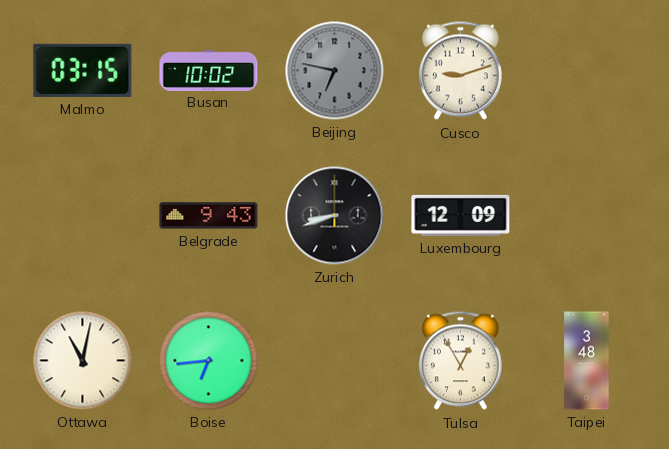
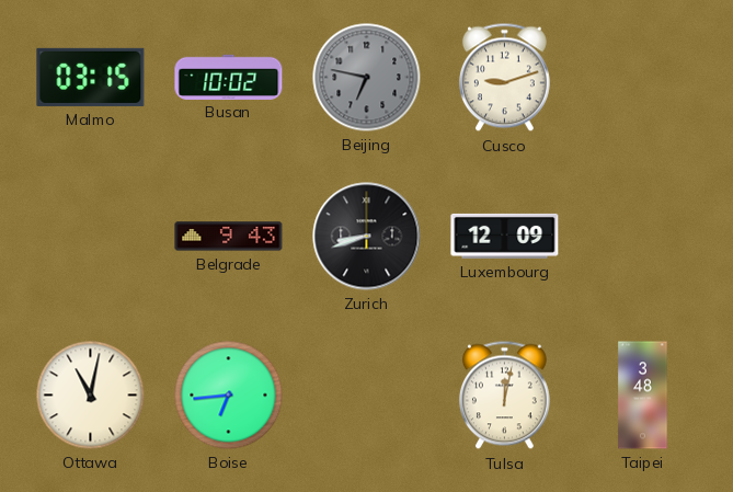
Tulsa: 12:55 -> 12:02 (504, 396)
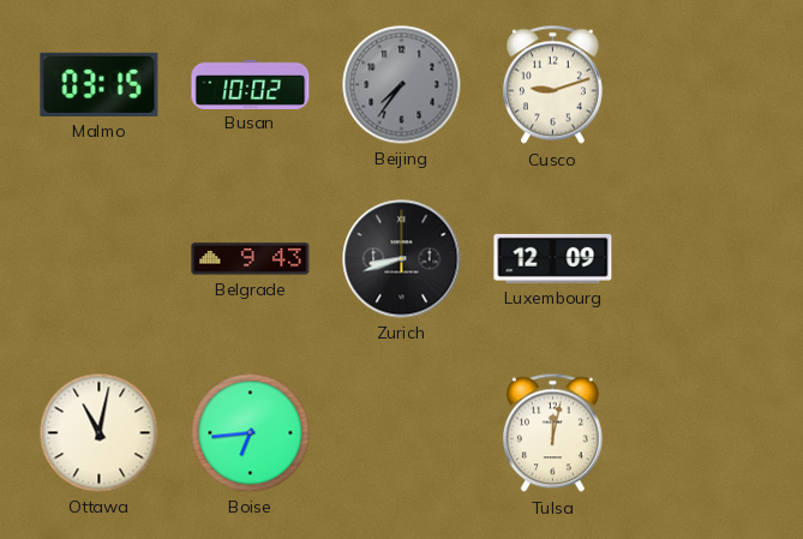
Beijing: 6:47 -> 7:36 (402, 85)
Taipei: 3:48 -> none (643, 396)
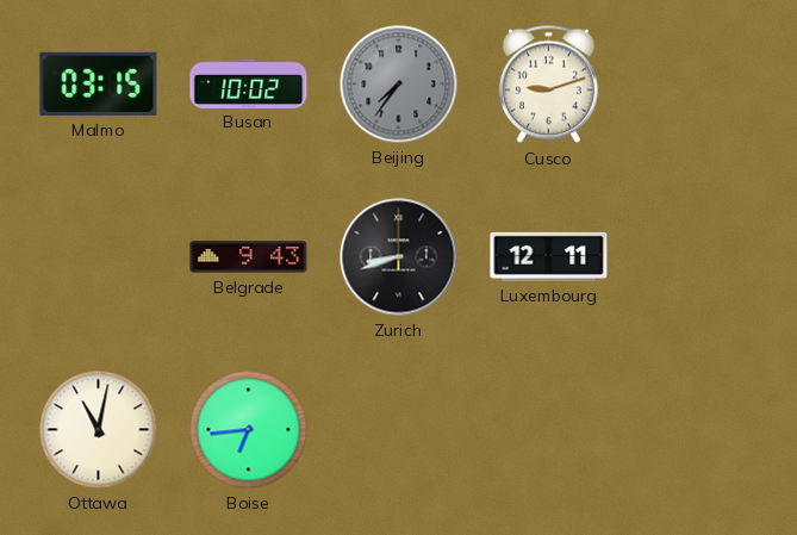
Luxembourg: 12:09 -> 12:11 (549, 256)
Tulsa: 12:02 -> none (552, 433)
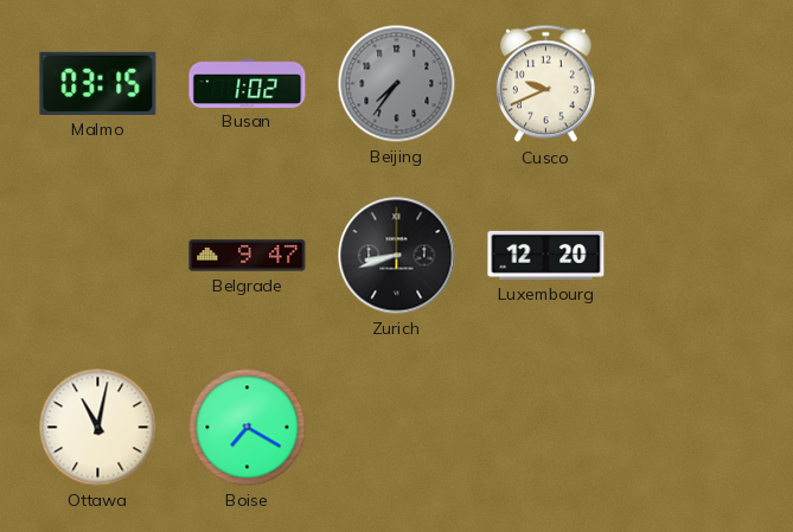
Busan: 10:02 -> 1:02 (248, 83)
Cusco: 9:12 -> 9:41 (545, 84)
Belgrade: 9:43 -> 9:47 (248, 256)
Luxembourg: 12:11 -> 12:20 (546, 255)
Boise: 6:44 -> 7:20 (248, 428)
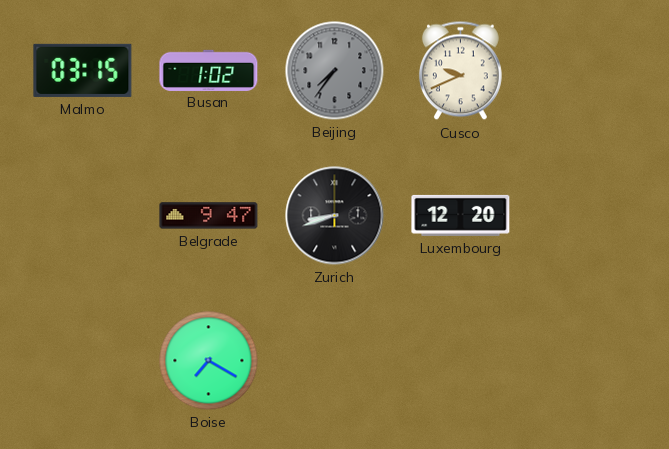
Ottawa: 11:02 -> none (98, 428)
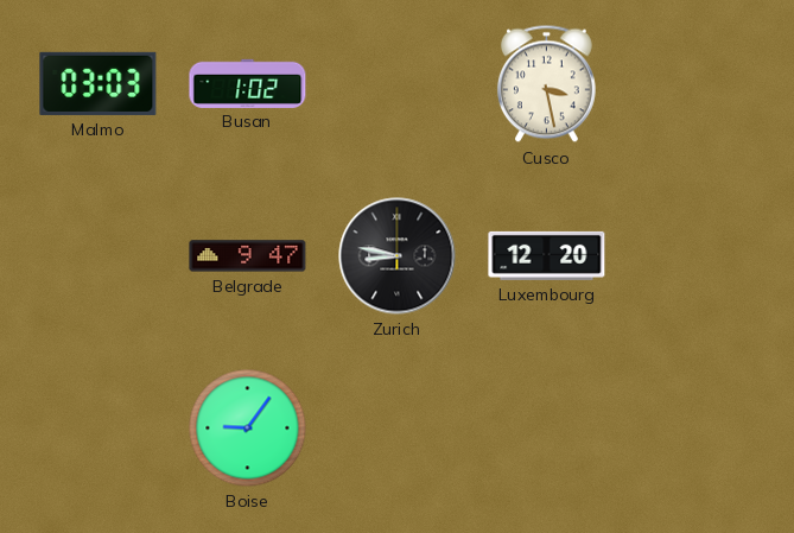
Malmo: 03:15 -> 03:03 (99, 83)
Beijing: 7:36 -> none (335, 71)
Cusco: 9:41 -> 3:28 (546, 84)
Zurich: 8:42 -> 8:47 (398, 256)
Boise: 7:20 -> 9:06 (248, 429)
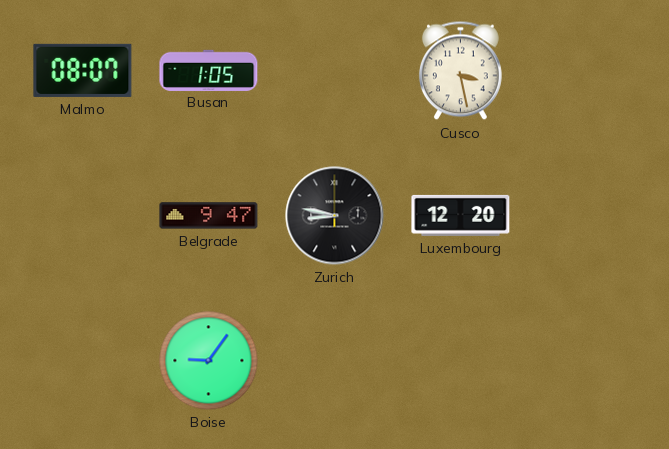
Malmo: 03:03 -> 08:07 (83, 70)
Busan: 1:02 -> 1:05 (209, 70)
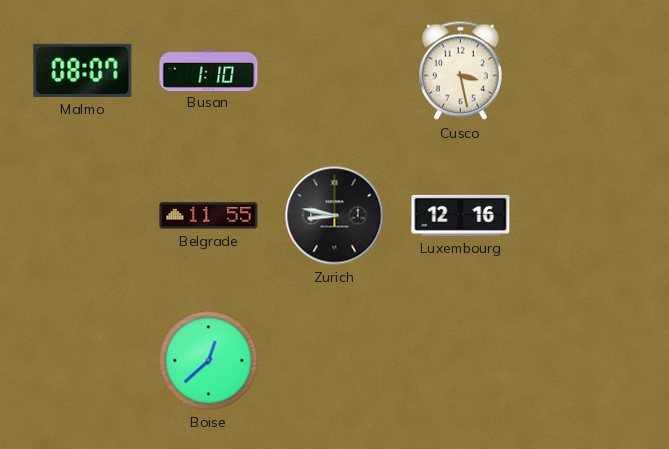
Busan: 1:05 -> 1:10 (209, 70)
Belgrade: 9:47 -> 11:55 (209, 216)
Luxembourg: 12:20 -> 12:16 (461, 215)
Boise: 9:06 -> 12:38 (209, 361)
